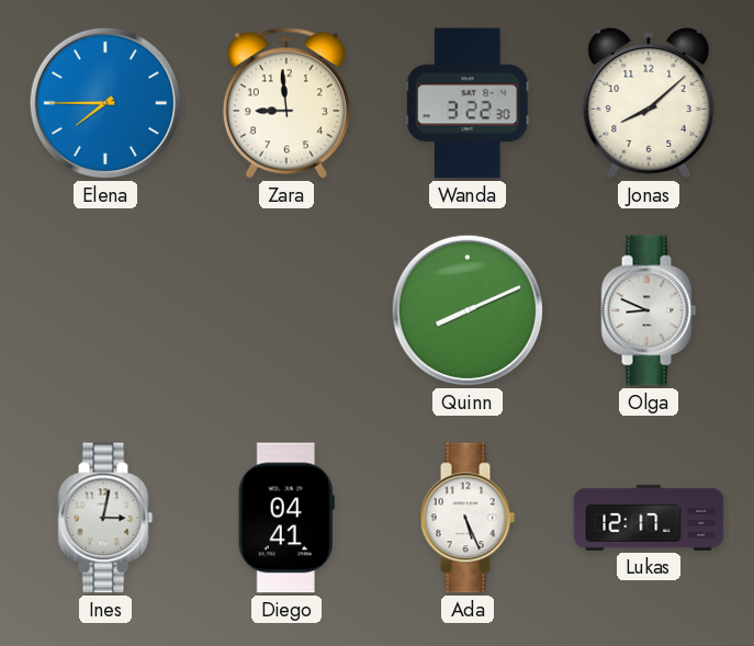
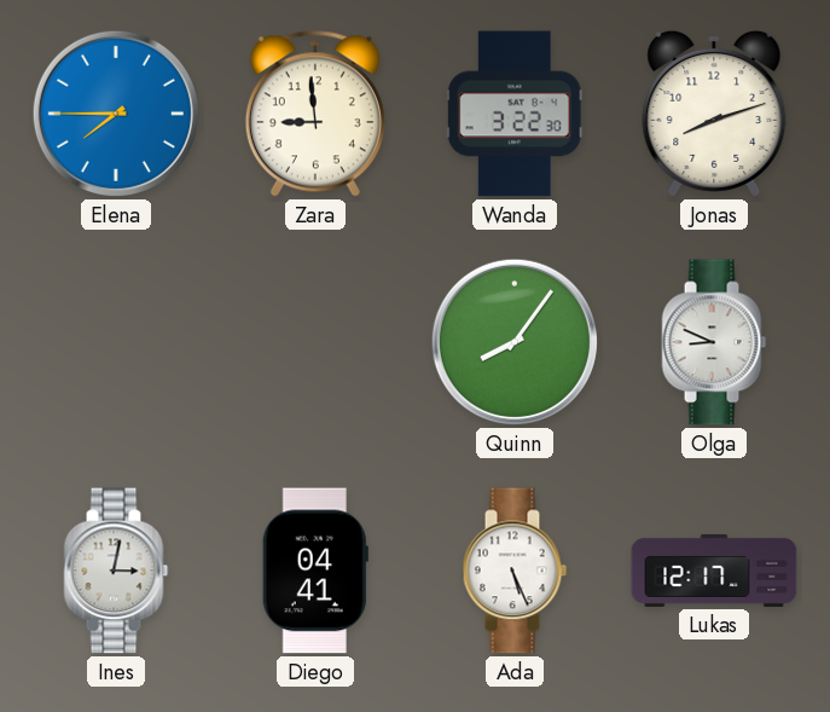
Jonas: 8:08 -> 8:12 (714, 114)
Quinn: 8:11 -> 8:06 (515, 342)
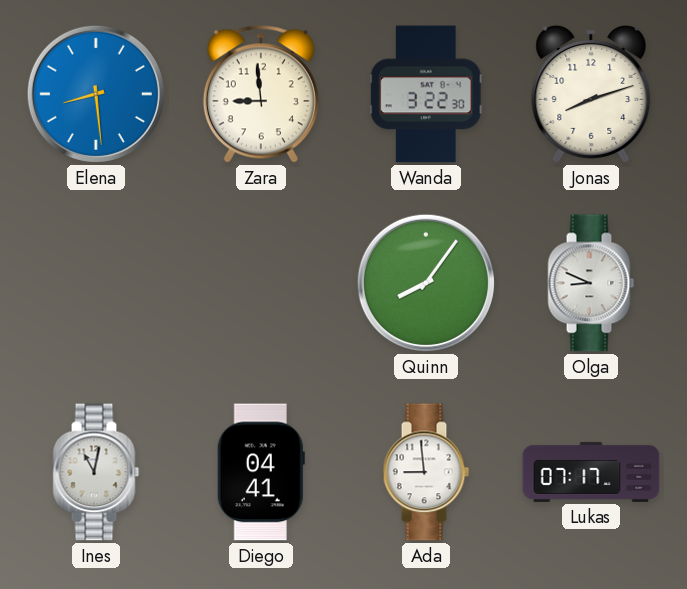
Elena: 7:45 -> 8:29 (96, 94)
Ines: 3:02 -> 11:02 (96, 472)
Ada: 5:26 -> 8:59 (426, 472)
Lukas: 12:17 -> 07:17 (591, 472)
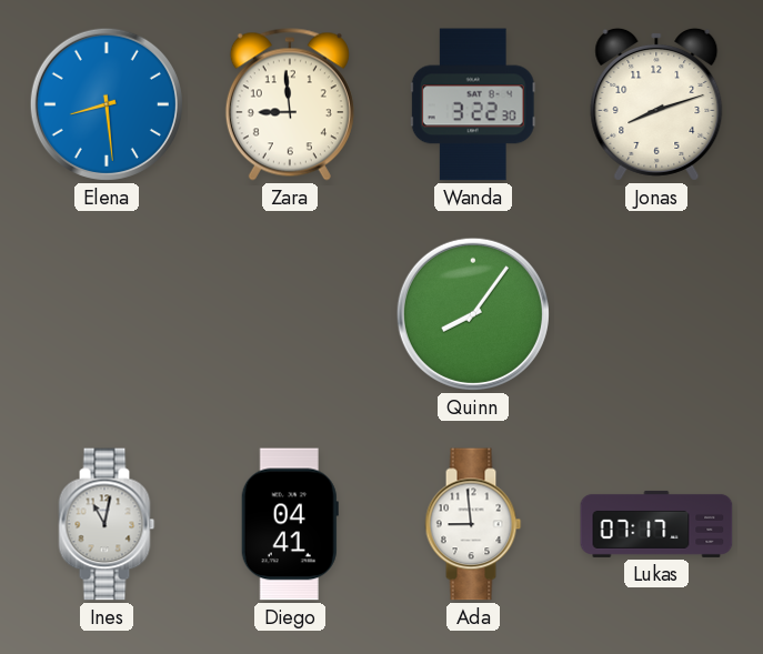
Olga: 8:49 -> none (591, 283)
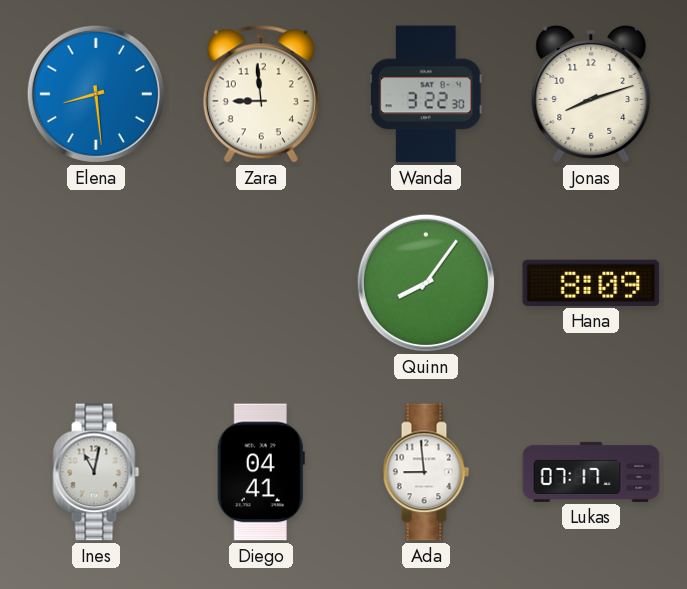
Hana: none -> 8:09 (591, 283)
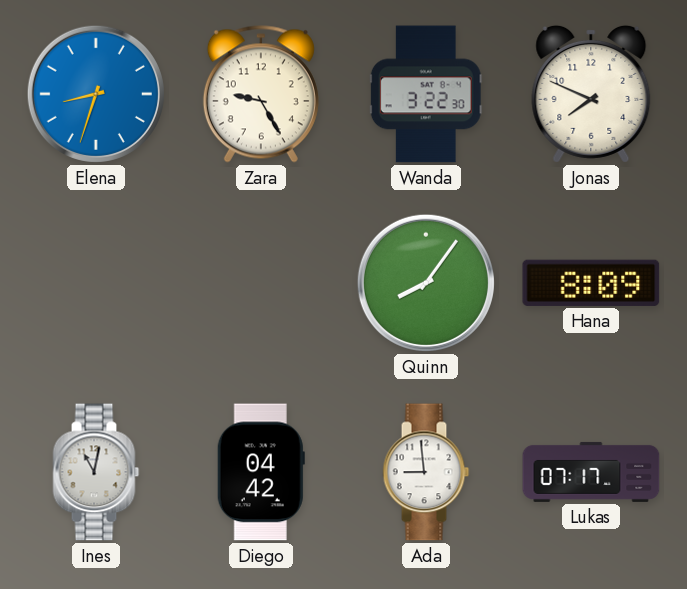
Elena: 8:29 -> 8:33 (96, 94)
Zara: 8:59 -> 9:25 (261, 94)
Jonas: 8:12 -> 7:49 (591, 94)
Diego: 04:41 -> 04:42 (261, 472)
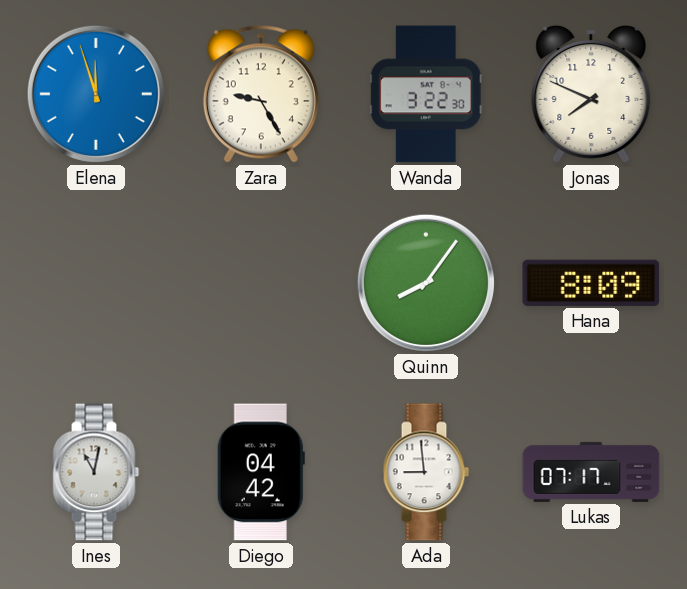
Elena: 8:33 -> 11:57 (96, 94)
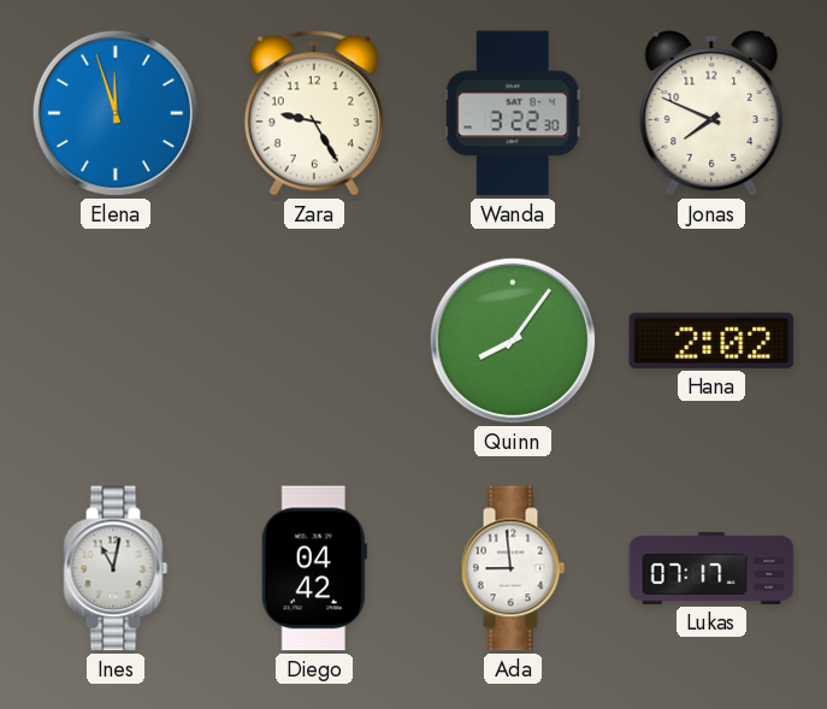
Hana: 8:09 -> 2:02 (711, 341)
